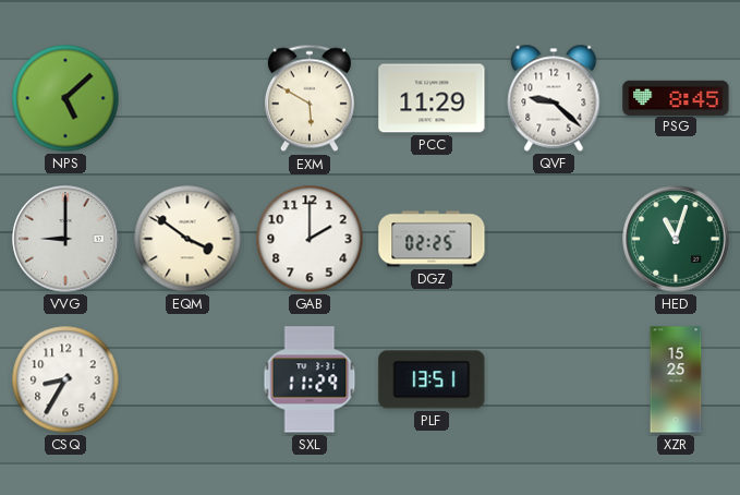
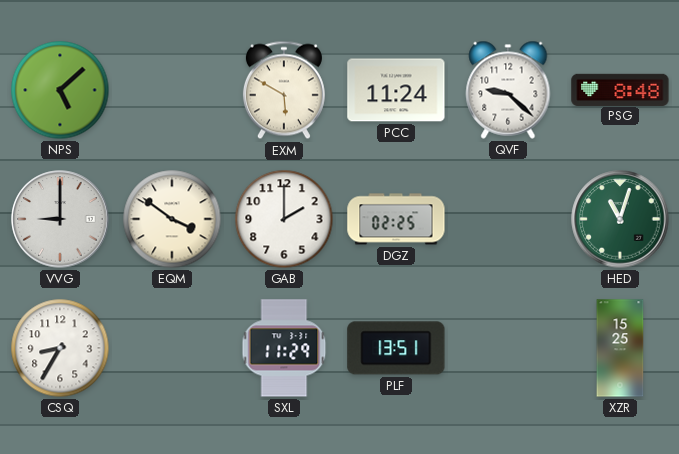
PCC: 11:29 -> 11:24 (396, 90)
PSG: 8:45 -> 8:48 (620, 89)
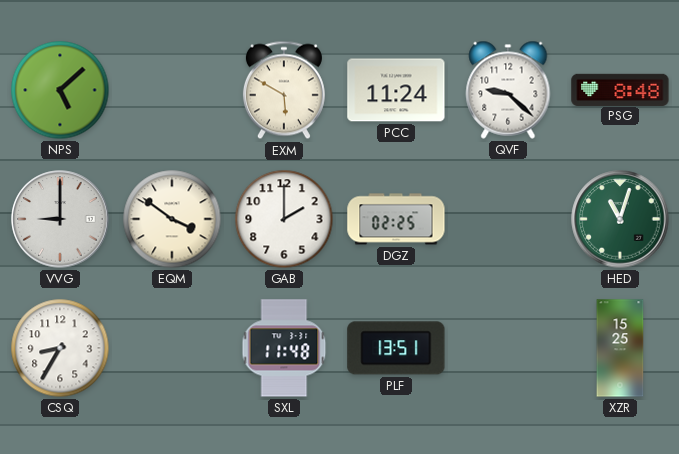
SXL: 11:29 -> 11:48 (284, 348)
